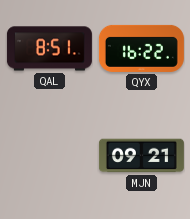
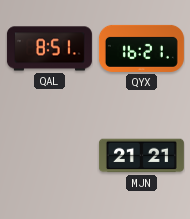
QYX: 16:22 -> 16:21 (141, 48)
MJN: 09:21 -> 21:21 (141, 156)
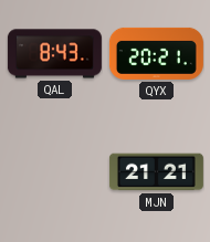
QAL: 8:51 -> 8:43 (54, 54)
QYX: 16:21 -> 20:21 (156, 53)
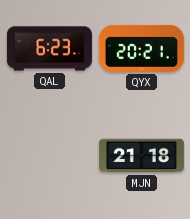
QAL: 8:43 -> 6:23 (49, 49)
MJN: 21:21 -> 21:18 (141, 156)
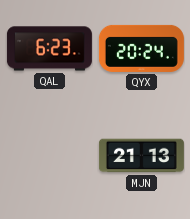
QYX: 20:21 -> 20:24 (141, 48)
MJN: 21:18 -> 21:13 (141, 156)
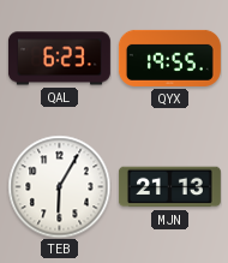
QYX: 20:24 -> 19:55 (169, 58)
TEB: none -> 6:05 (59, 186)
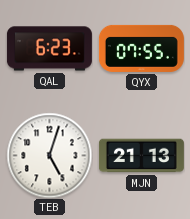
QYX: 19:55 -> 07:55 (141, 48)
TEB: 6:05 -> 5:03 (49, 155)
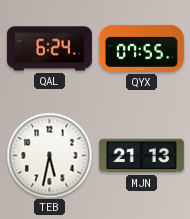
QAL: 6:23 -> 6:24 (49, 49)
TEB: 5:03 -> 5:32 (49, 155)
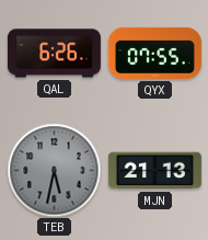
QAL: 6:24 -> 6:26 (54, 54)
TEB dial: white -> grey (54, 170)
